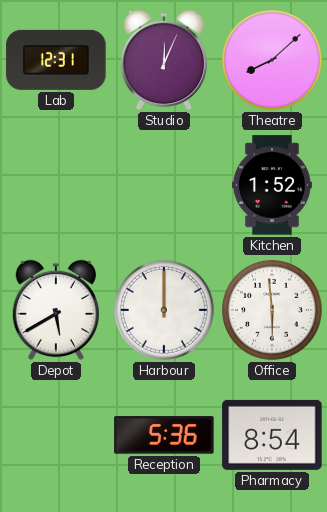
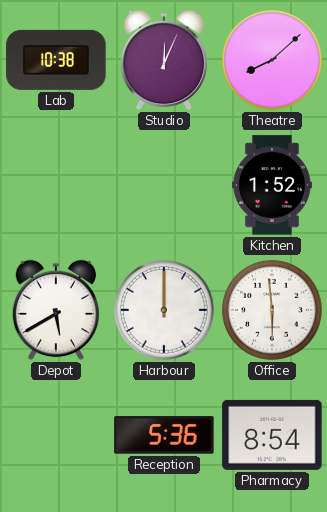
Lab: 12:31 -> 10:38 (56, 60)
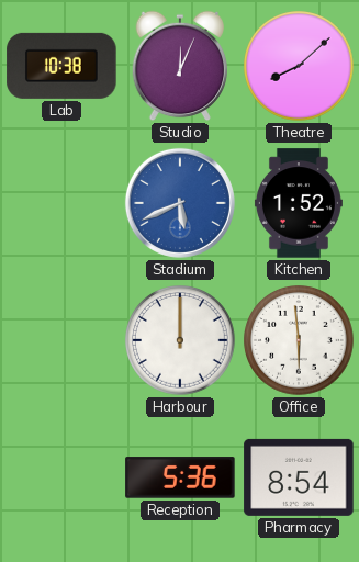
Stadium: none -> 5:41 (180, 203)
Depot: 5:40 -> none (55, 310)
